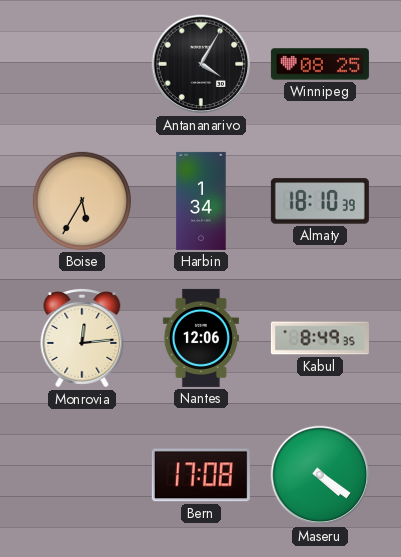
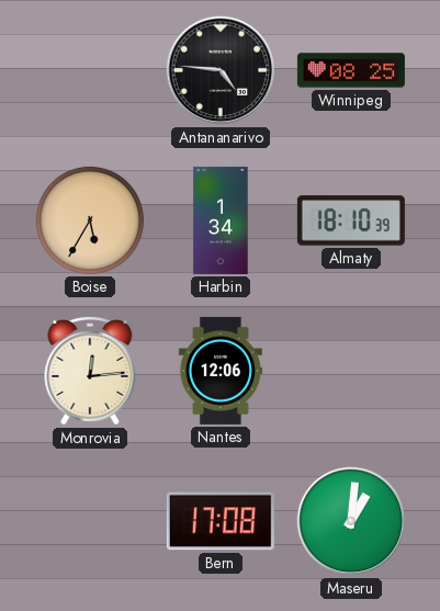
Antananarivo: 4:05 -> 4:46 (221, 70)
Kabul: 8:49 -> none (320, 338)
Maseru: 4:21 -> 1:01 (351, 521)
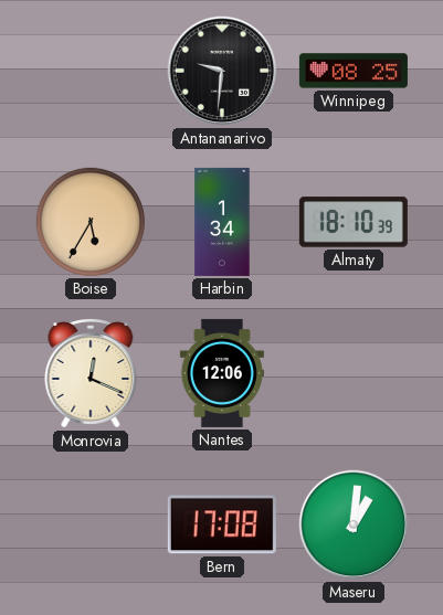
Antananarivo: 4:46 -> 9:31 (222, 71)
Monrovia: 12:14 -> 12:19 (91, 374)
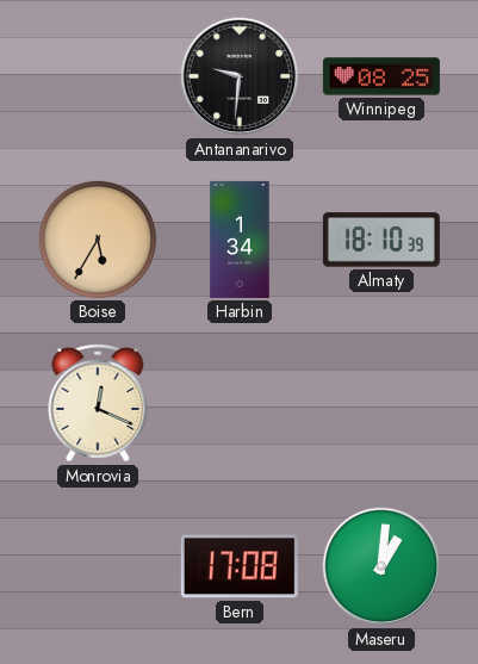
Nantes: 12:06 -> none (222, 373)
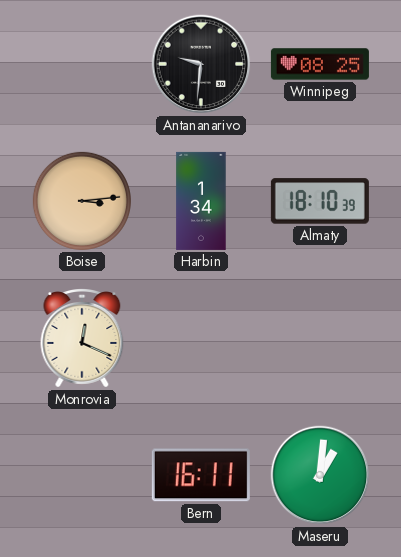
Boise: 5:35 -> 3:14 (82, 201)
Bern: 17:08 -> 16:11 (201, 475)
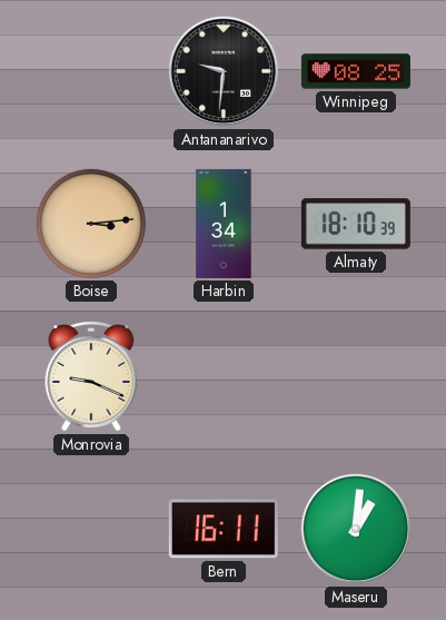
Monrovia: 12:19 -> 9:19 (91, 377)
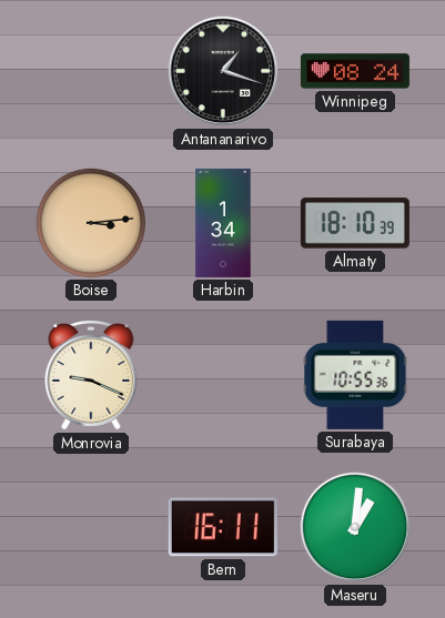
Antananarivo: 9:31 -> 1:18 (223, 71)
Winnipeg: 08:25 -> 08:24 (355, 71)
Surabaya: none -> 10:55 (355, 375)
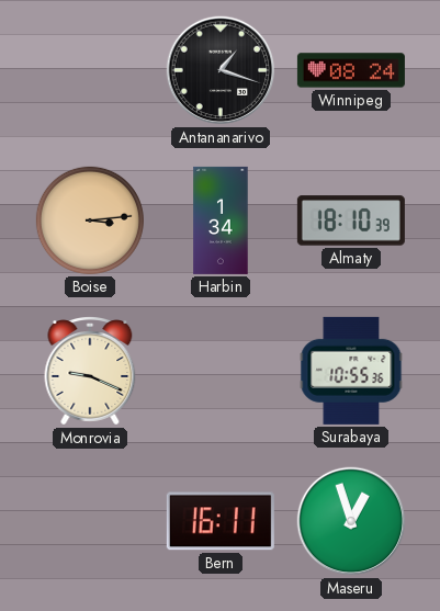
Maseru: 1:01 -> 12:57 (351, 521)
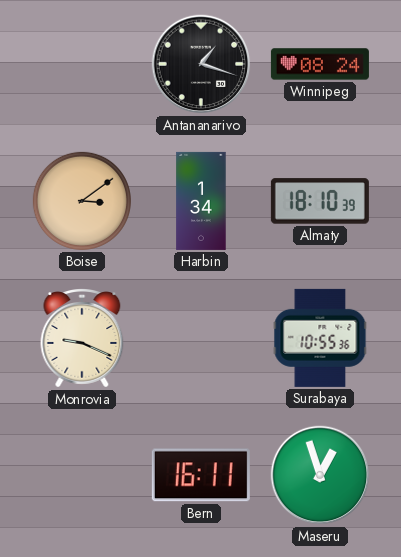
Boise: 3:14 -> 3:09 (82, 201)
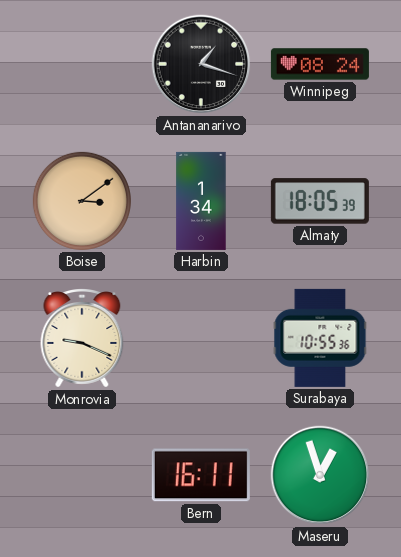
Almaty: 18:10 -> 18:05 (320, 201)
